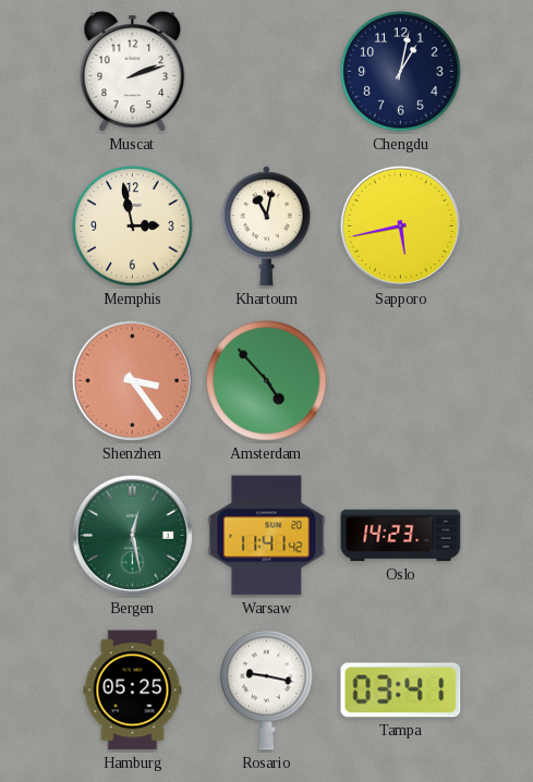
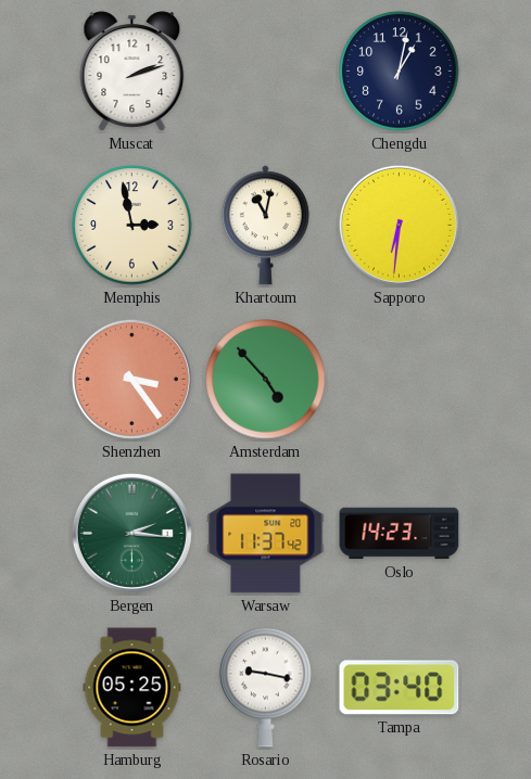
Sapporo: 5:43 -> 6:31 (399, 225)
Bergen: 12:28 -> 2:16 (131, 533)
Warsaw: 11:41 -> 11:37 (266, 534)
Tampa: 03:41 -> 03:40 (400, 688)
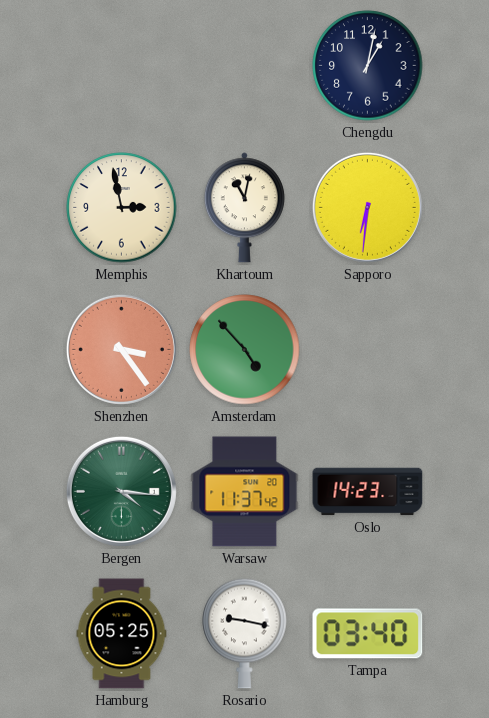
Muscat: 2:12 -> none (132, 72)
Bergen: 2:16 -> 4:16 (121, 491)
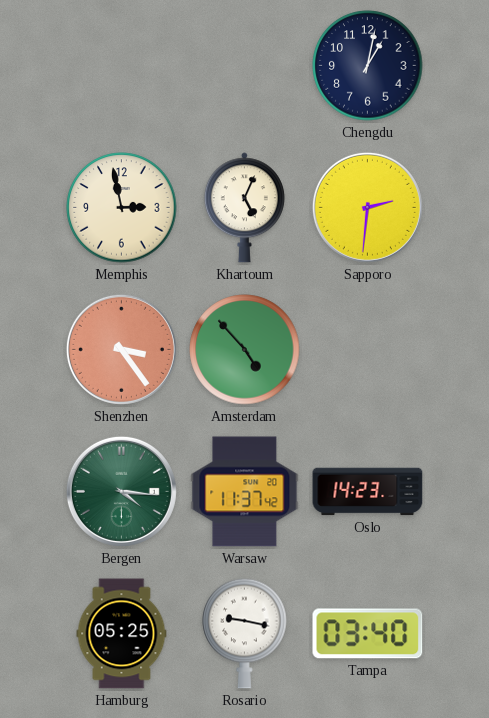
Khartoum: 11:02 -> 5:04 (244, 208)
Sapporo: 6:31 -> 2:31 (367, 207)
